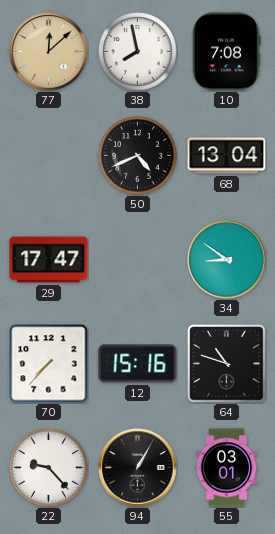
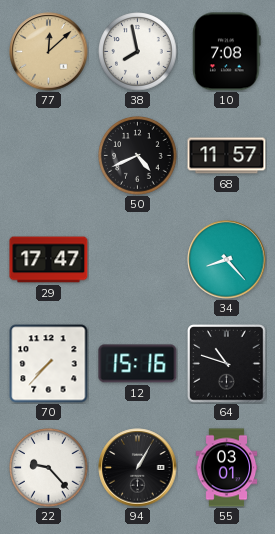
68: 13:04 -> 11:57 (227, 156)
34: 8:51 -> 8:23 (227, 260)
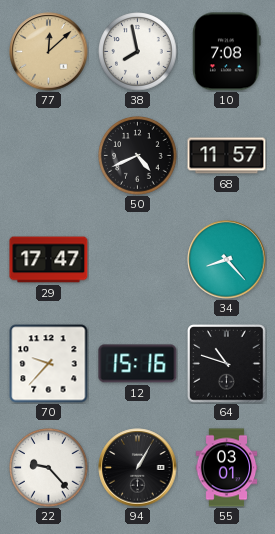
70: 7:37 -> 9:37 (49, 364)
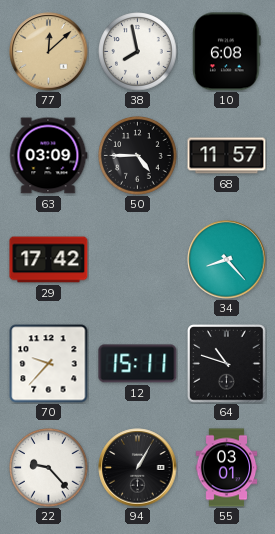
10: 7:08 -> 6:08 (227, 52)
63: none -> 03:09 (49, 156)
50: 4:41 -> 4:45 (138, 156)
29: 17:47 -> 17:42 (49, 260)
12: 15:16 -> 15:11 (138, 364)
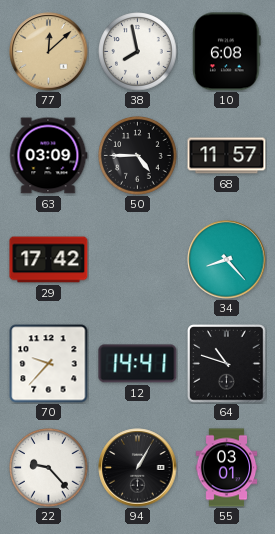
12: 15:11 -> 14:41 (138, 364)
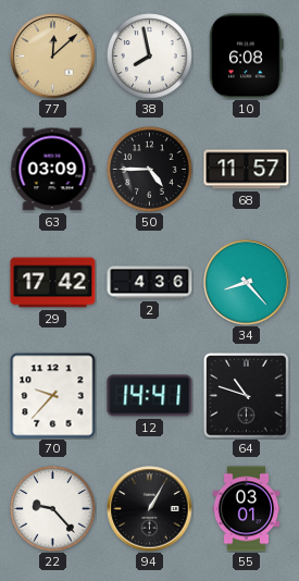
2: none -> 4:36 (150, 283)
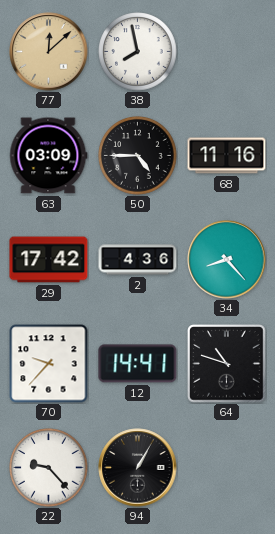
10: 6:08 -> none (247, 57)
68: 11:57 -> 11:16 (227, 156)
55: 03:01 -> none (247, 509)
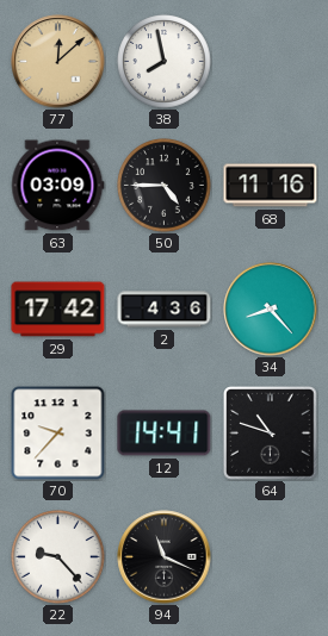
94: 1:05 -> 11:19 (165, 557)
